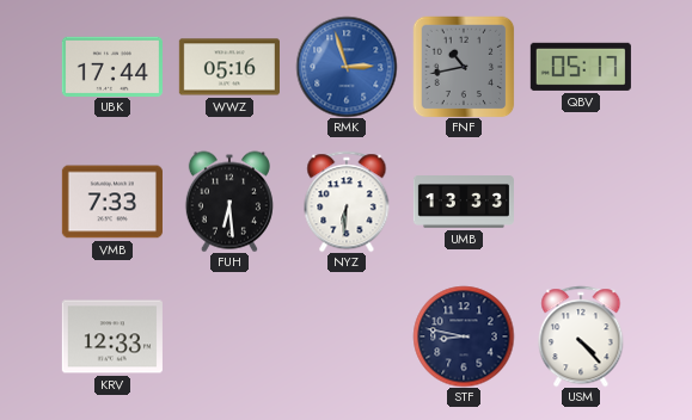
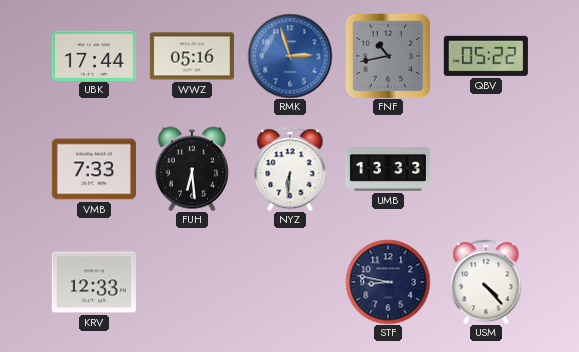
QBV: 05:17 -> 05:22 (486, 56)
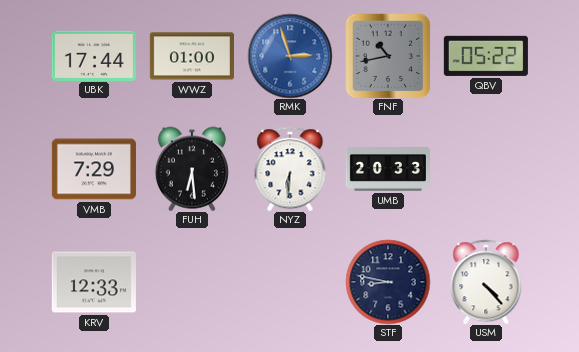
WWZ: 05:16 -> 01:00 (192, 56)
VMB: 7:33 -> 7:29 (94, 169)
UMB: 13:33 -> 20:33 (388, 170)
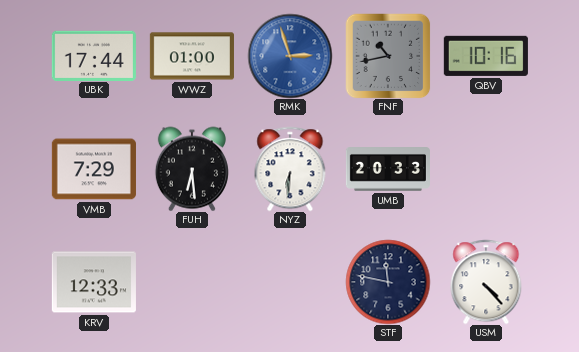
QBV: 05:22 -> 10:16 (486, 56)
STF: 8:47 -> 11:47 (388, 282)
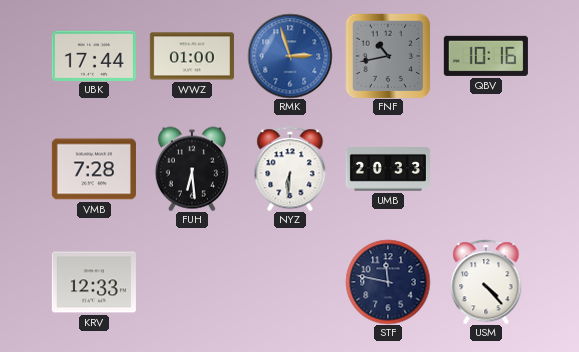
VMB: 7:29 -> 7:28 (94, 169)
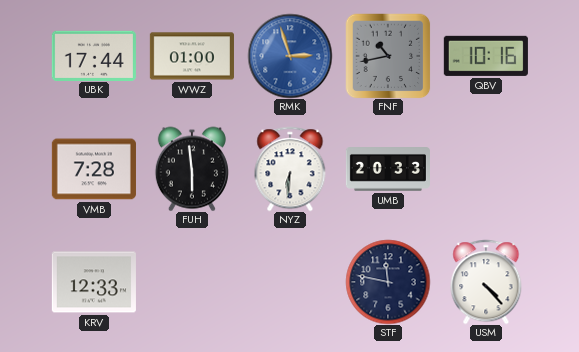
FUH: 6:29 -> 5:59 (192, 169)
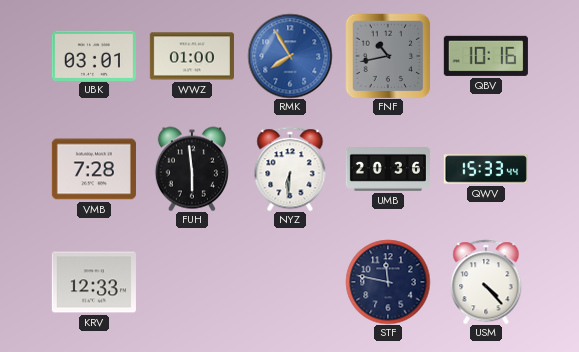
UBK: 17:44 -> 03:01 (94, 55)
RMK: 2:57 -> 7:55 (290, 56)
UMB: 20:33 -> 20:36 (388, 170)
QWV: none -> 15:33 (486, 169)
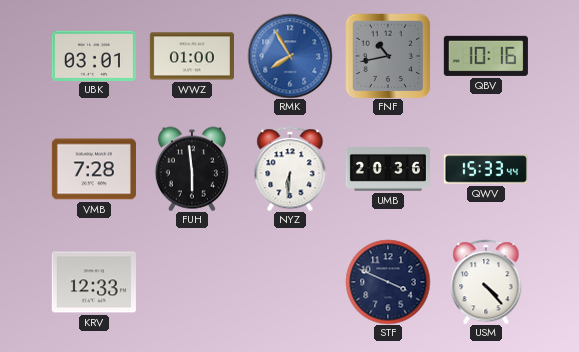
STF: 11:47 -> 3:49 (388, 282)
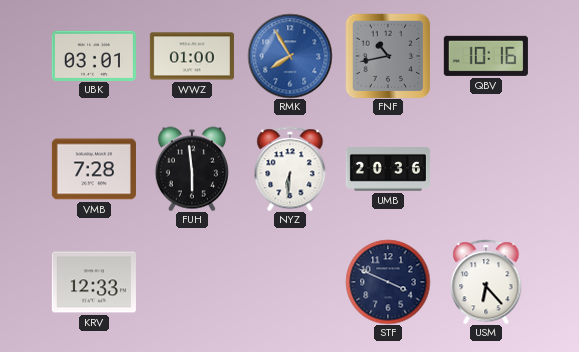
QWV: 15:33 -> none (486, 169)
USM: 4:23 -> 6:23 (486, 282)
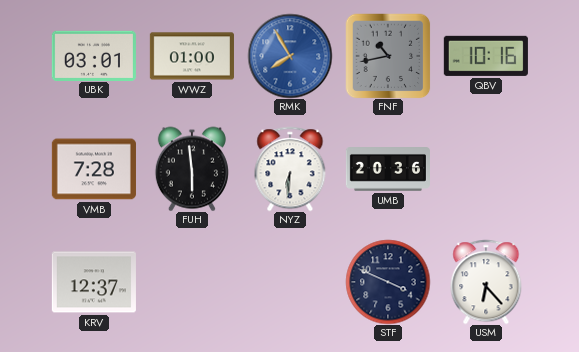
KRV: 12:33 -> 12:37 (94, 282)
